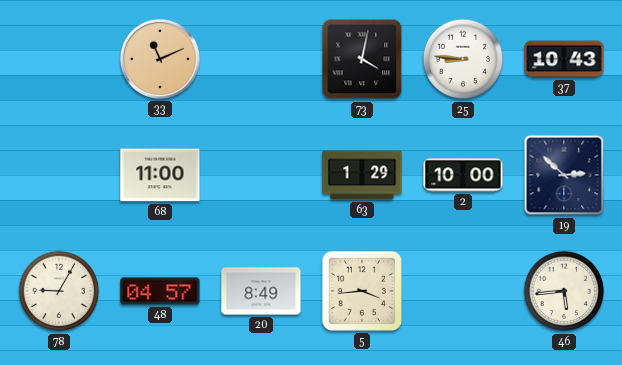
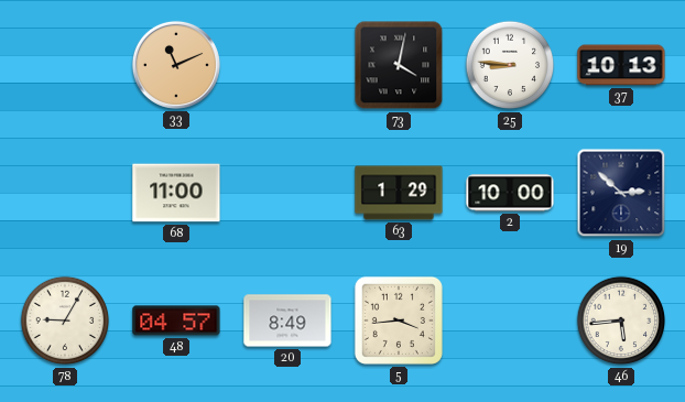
37: 10:43 -> 10:13 (621, 65)
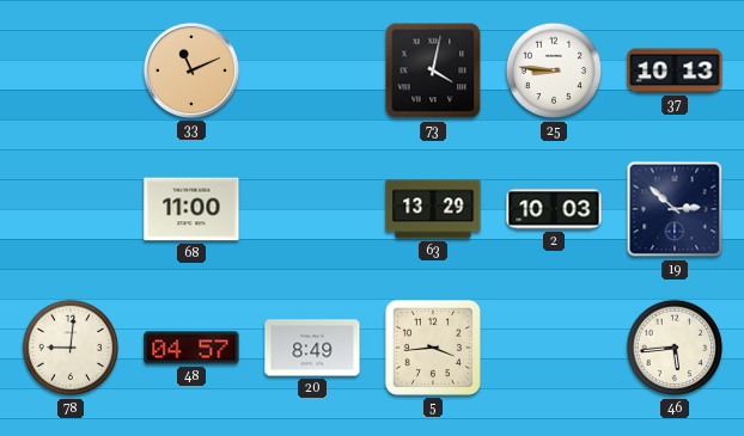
63: 1:29 -> 13:29 (433, 209)
2: 10:00 -> 10:03 (554, 209)
78: 9:05 -> 9:01 (71, 348)
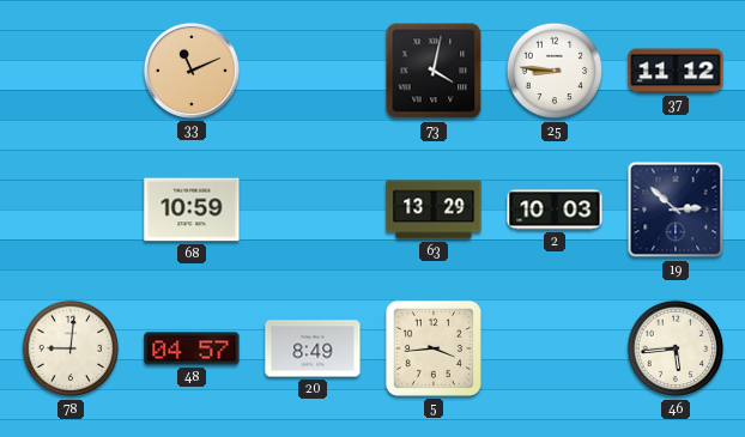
37: 10:13 -> 11:12 (676, 71)
68: 11:00 -> 10:59 (192, 210)
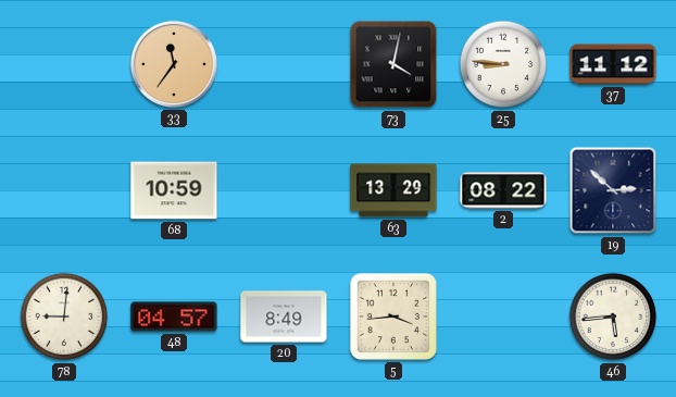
33: 11:11 -> 11:36 (174, 64)
2: 10:03 -> 08:22 (503, 190)
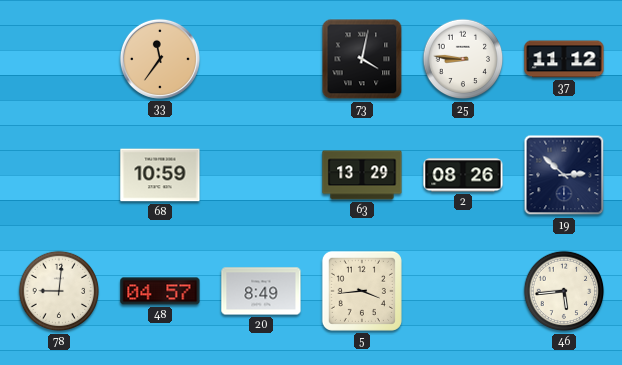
2: 08:22 -> 08:26 (463, 175)
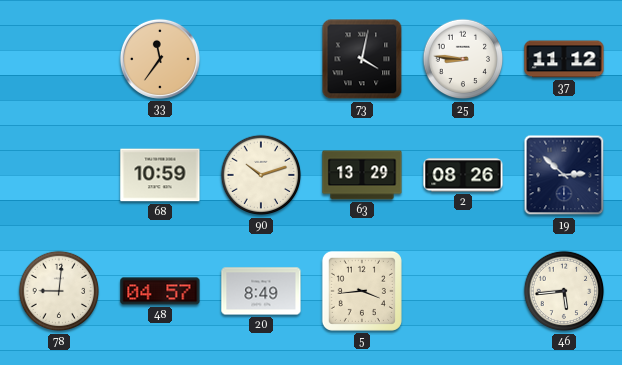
90: none -> 10:12 (261, 175)
